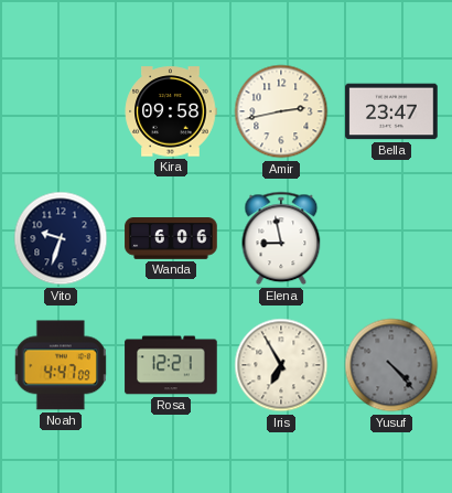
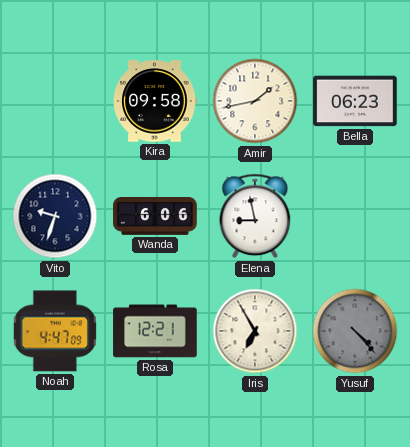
Amir: 2:43 -> 1:43 (255, 101)
Bella: 23:47 -> 06:23 (355, 101)
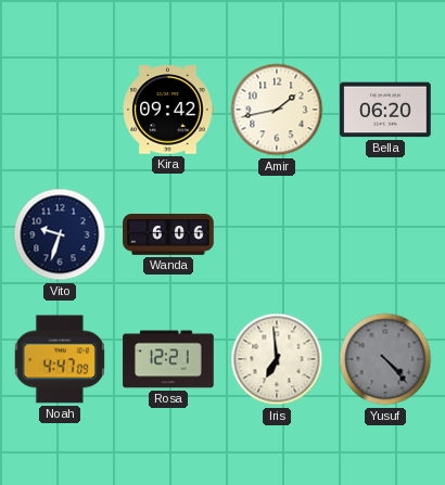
Kira: 09:58 -> 09:42 (168, 110)
Bella: 06:23 -> 06:20 (385, 110)
Elena: 8:58 -> none (255, 216)
Iris: 6:55 -> 6:59 (277, 359)
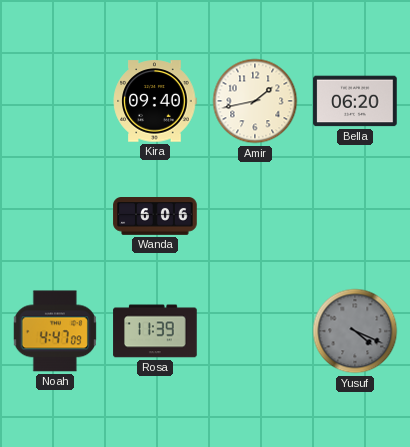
Kira: 09:42 -> 09:40 (155, 101)
Vito: 9:33 -> none (60, 234)
Rosa: 12:21 -> 11:39 (155, 331)
Iris: 6:59 -> none (277, 359)
Yusuf: 4:23 -> 4:19 (355, 331)
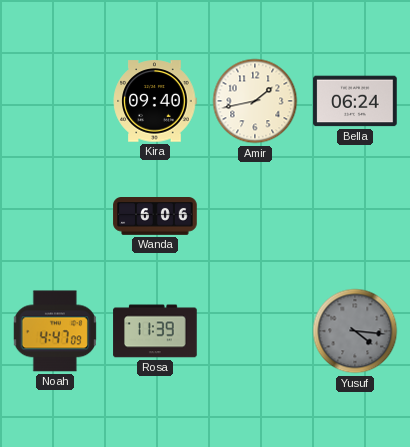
Bella: 06:20 -> 06:24 (355, 101)
Yusuf: 4:19 -> 4:16 (355, 331)
